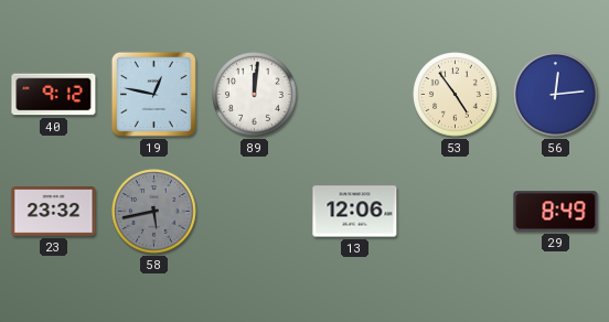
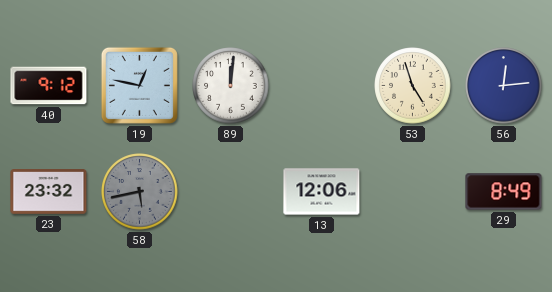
53: 4:54 -> 4:57 (413, 86)
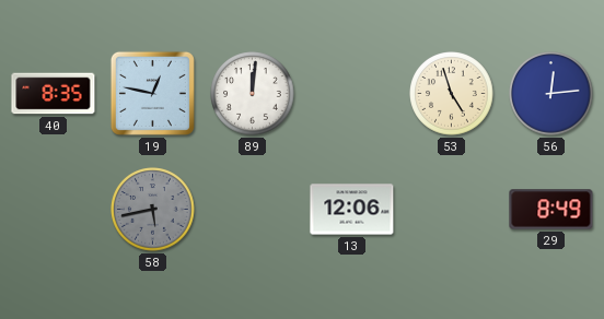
40: 9:12 -> 8:35 (54, 94)
23: 23:32 -> none (49, 192)
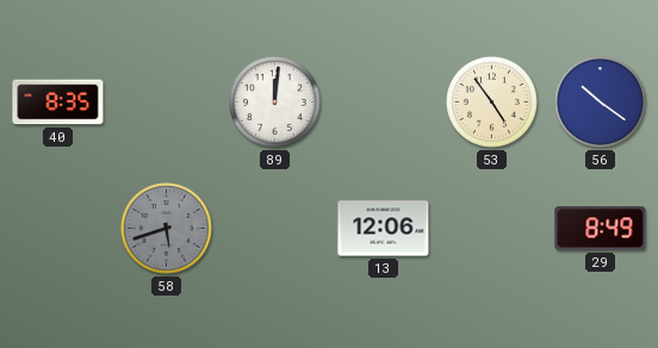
19: 12:47 -> none (152, 93)
53: 4:57 -> 4:54 (492, 102)
56: 12:14 -> 10:21 (601, 102)
58: 5:43 -> 5:42 (167, 229)
